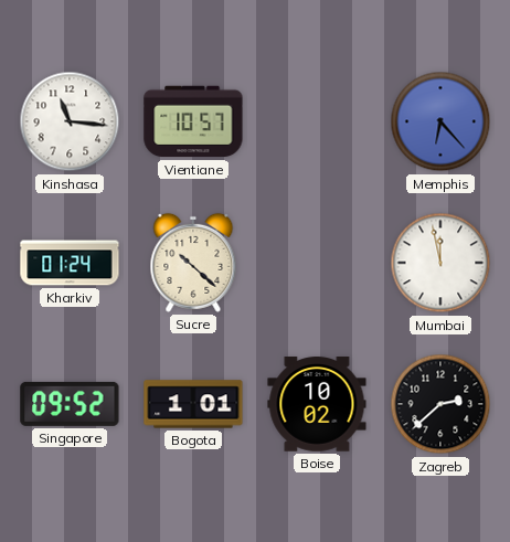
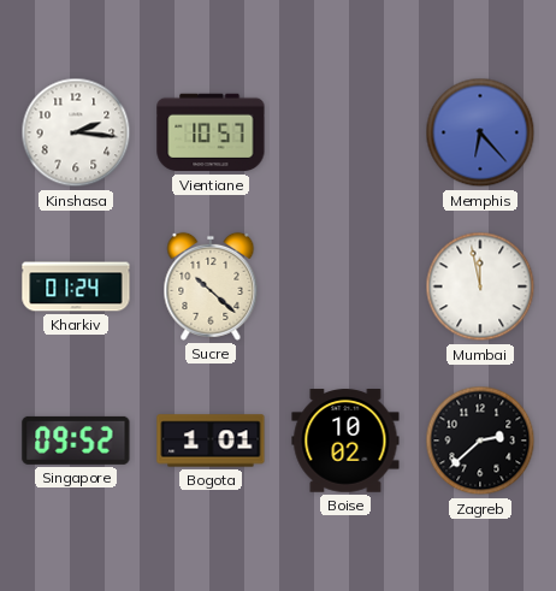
Kinshasa: 11:16 -> 2:16 (76, 132)
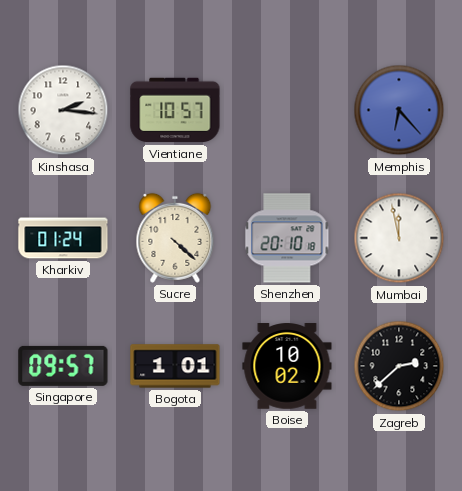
Sucre: 10:22 -> 4:22 (175, 238)
Shenzhen: none -> 20:10 (287, 238)
Singapore: 09:52 -> 09:57 (63, 366)
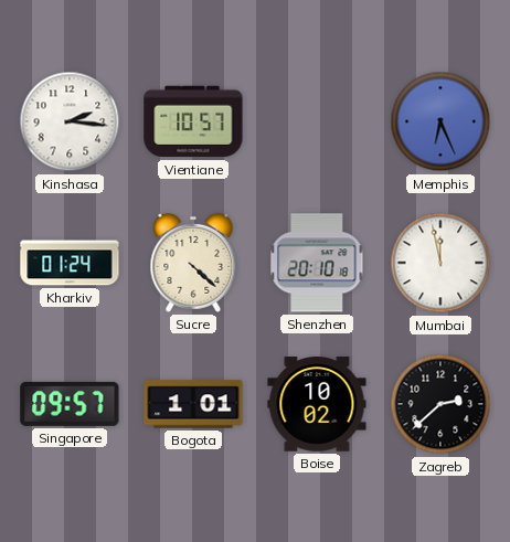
Memphis: 6:23 -> 6:26 (440, 121)
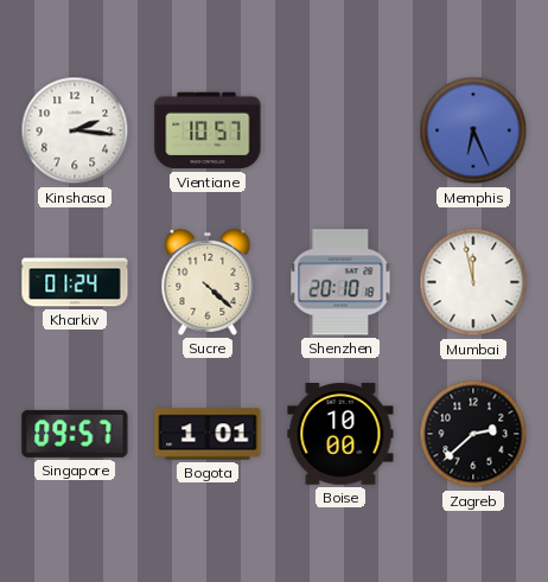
Boise: 10:02 -> 10:00 (340, 434)
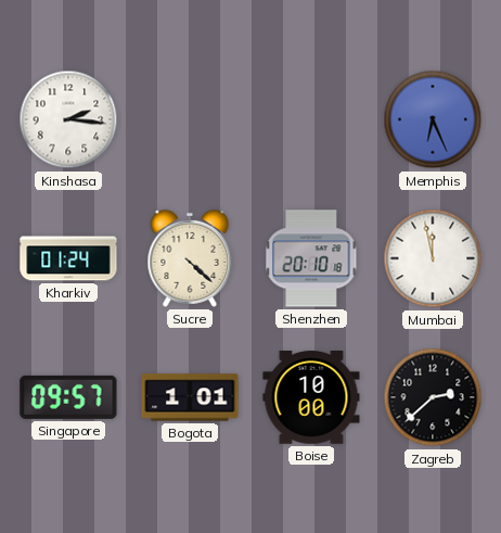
Vientiane: 10:57 -> none (208, 130)
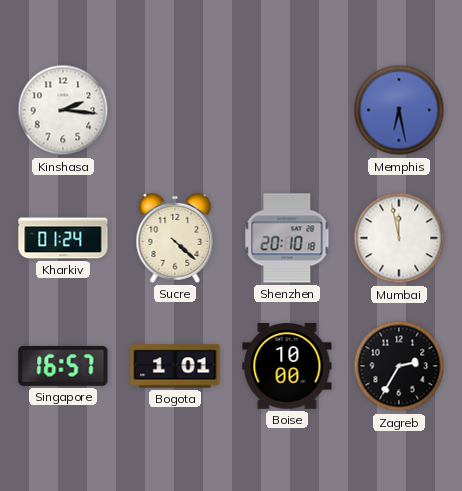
Memphis: 6:26 -> 6:28 (399, 110)
Singapore: 09:57 -> 16:57 (63, 366)
Zagreb: 2:38 -> 2:35 (399, 366)
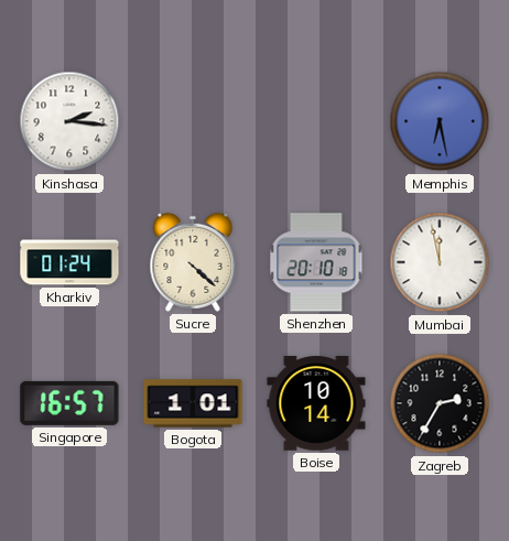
Boise: 10:00 -> 10:14 (316, 403)
